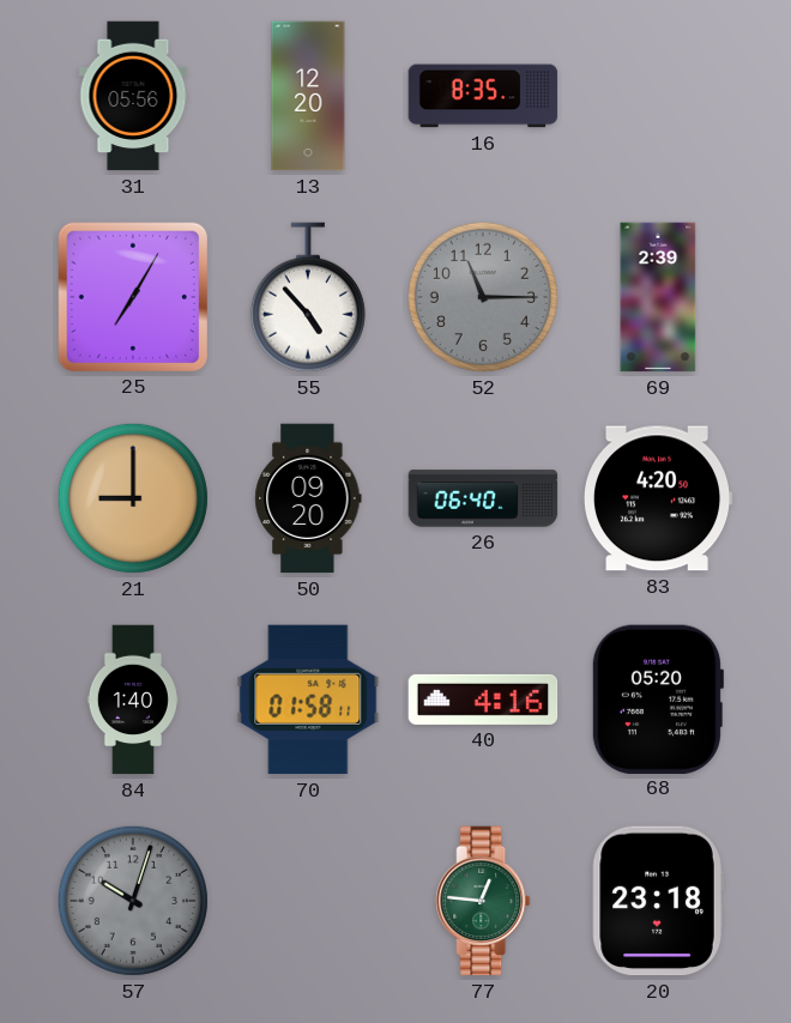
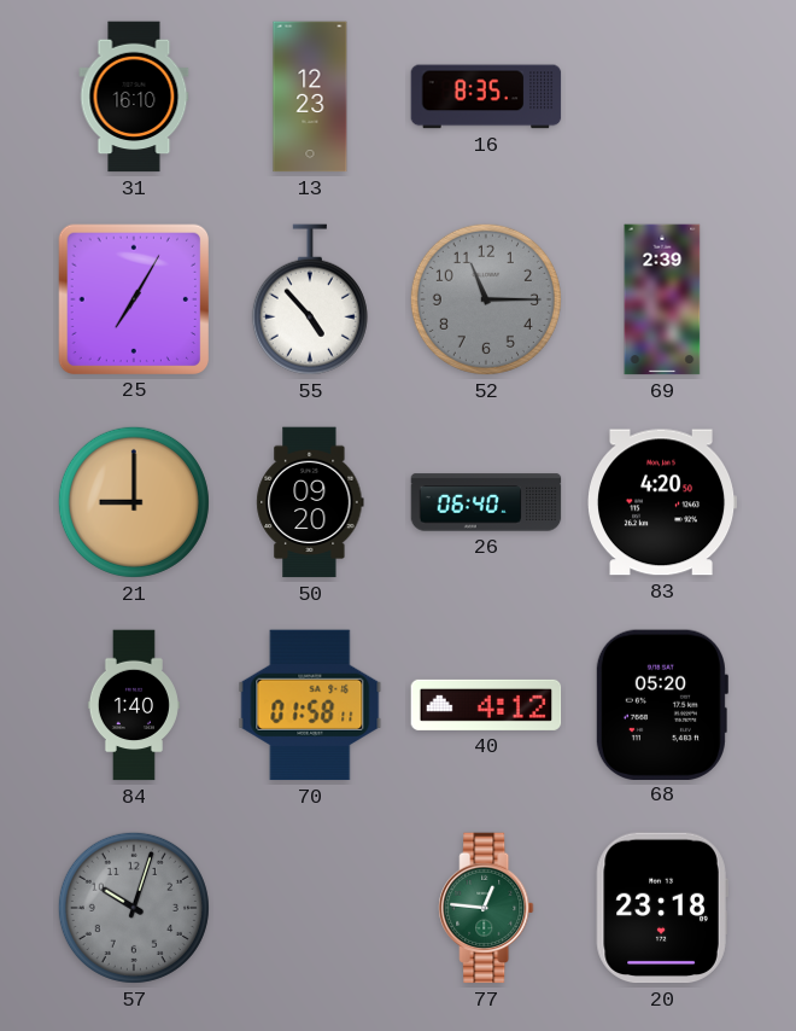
31: 05:56 -> 16:10 (134, 97)
13: 12:20 -> 12:23 (310, 97)
40: 4:16 -> 4:12 (486, 705)
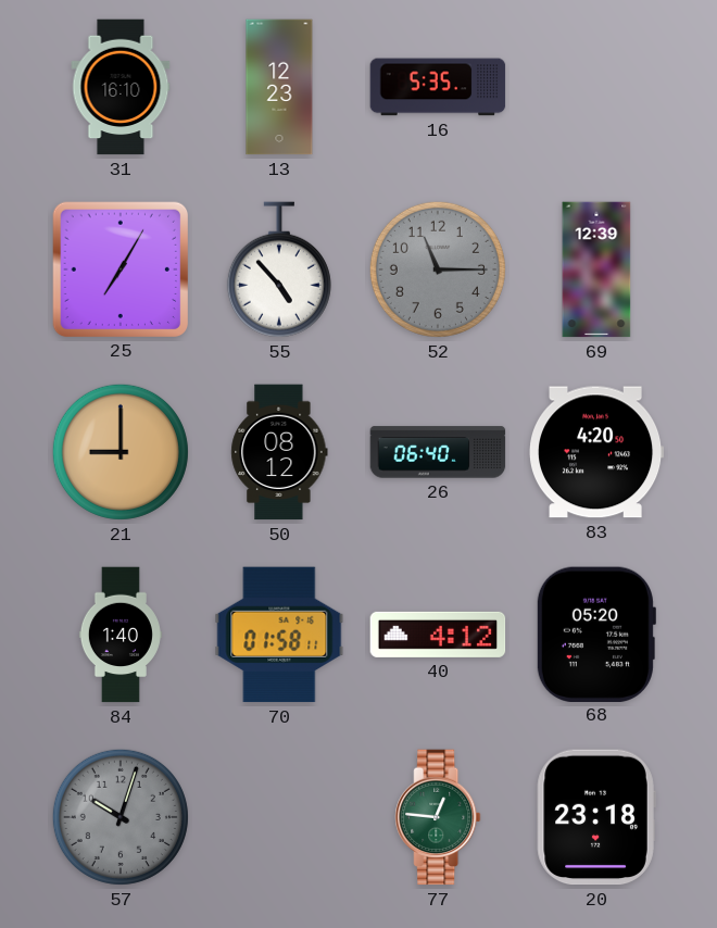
16: 8:35 -> 5:35 (438, 87)
69: 2:39 -> 12:39 (596, 269)
50: 09:20 -> 08:12 (279, 452)
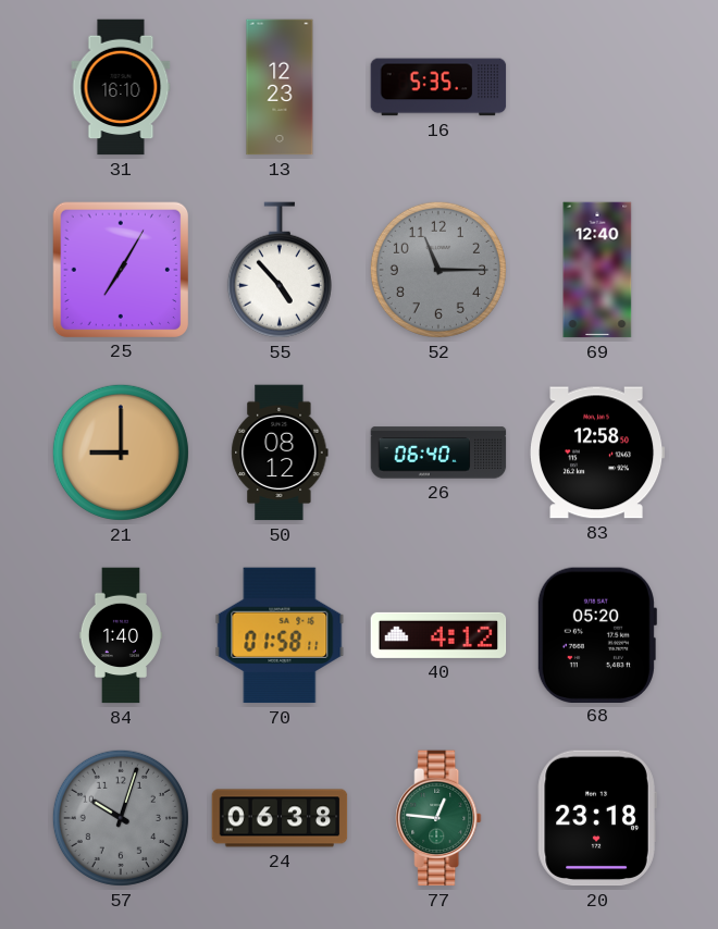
69: 12:39 -> 12:40 (597, 270)
83: 4:20 -> 12:58 (598, 453)
24: none -> 06:38 (280, 818)
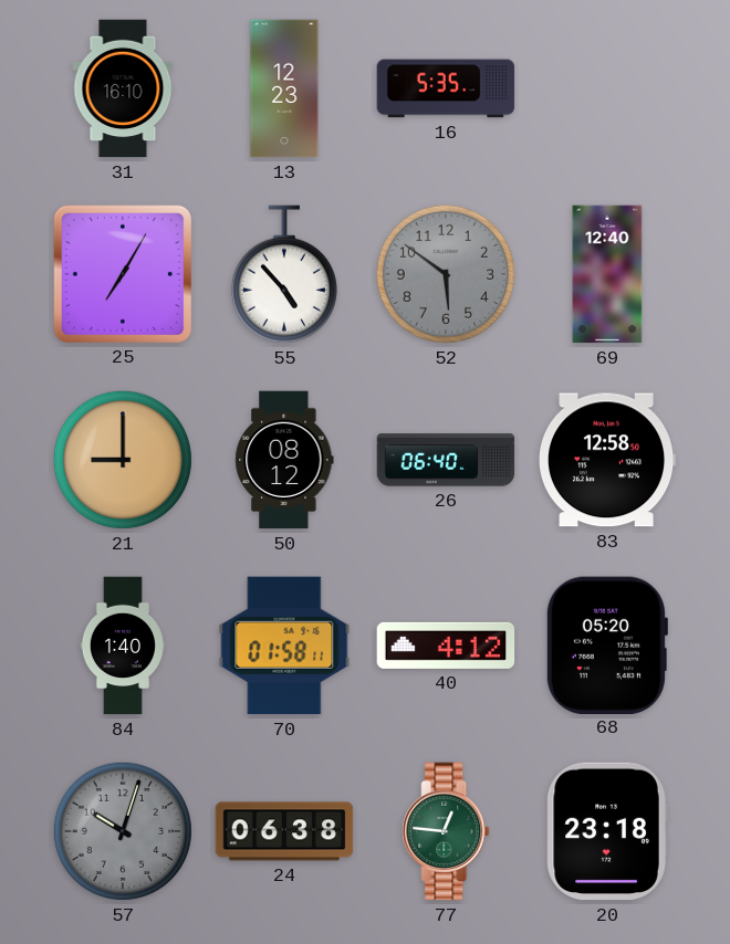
52: 11:15 -> 5:51 (446, 274)
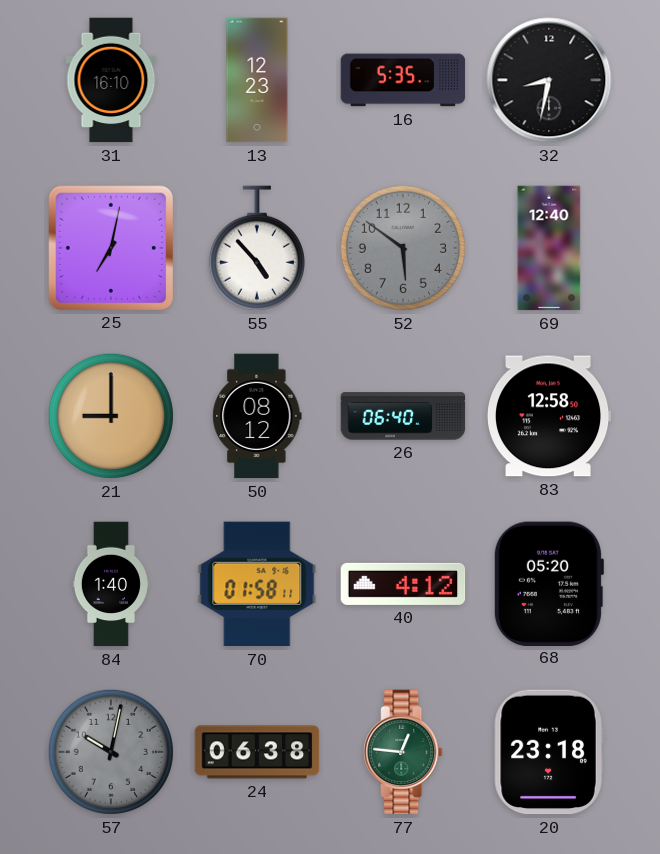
32: none -> 8:32 (549, 80)
25: 7:05 -> 7:02 (110, 247)
57: 10:03 -> 10:02 (111, 752)
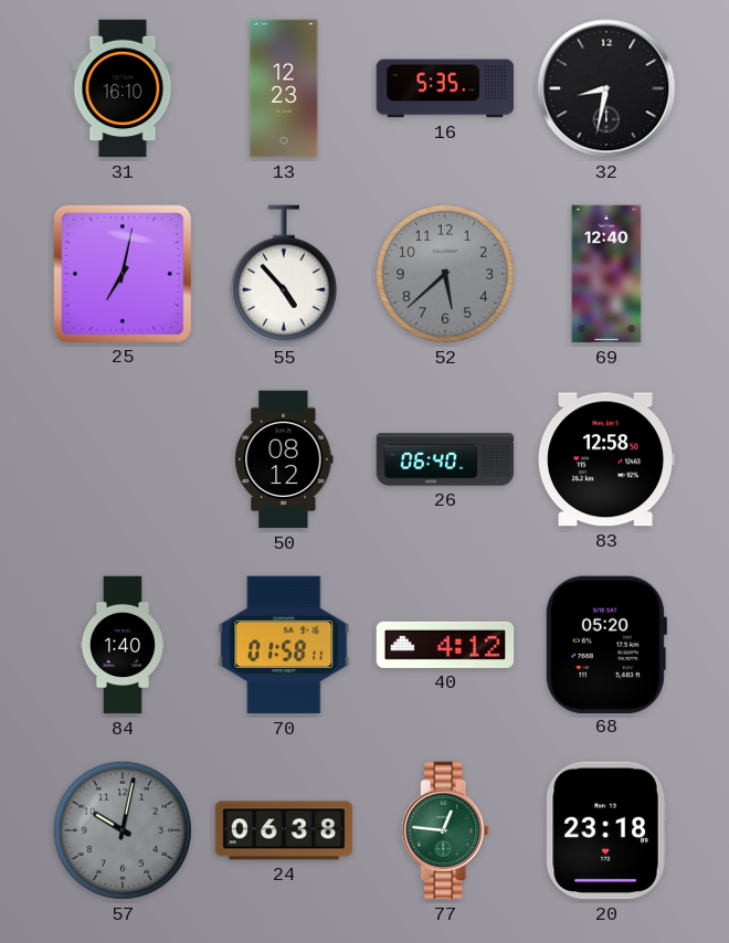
52: 5:51 -> 5:38 (445, 274)
21: 9:00 -> none (111, 416)
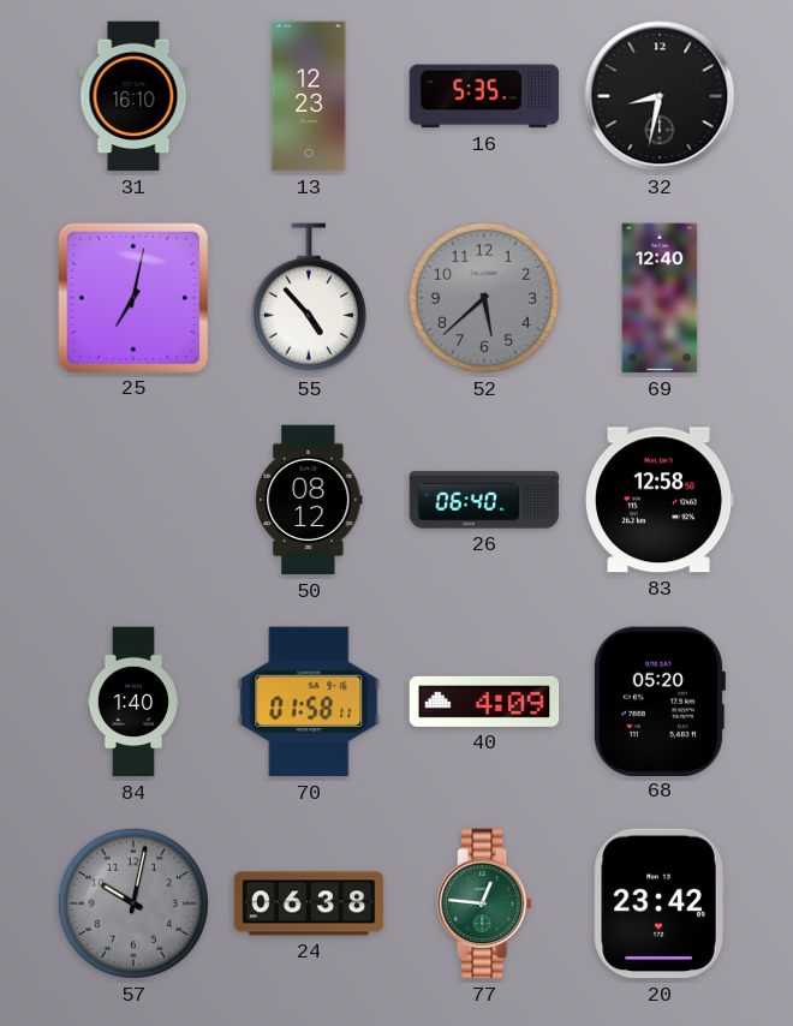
40: 4:12 -> 4:09 (484, 702)
20: 23:18 -> 23:42 (660, 903)
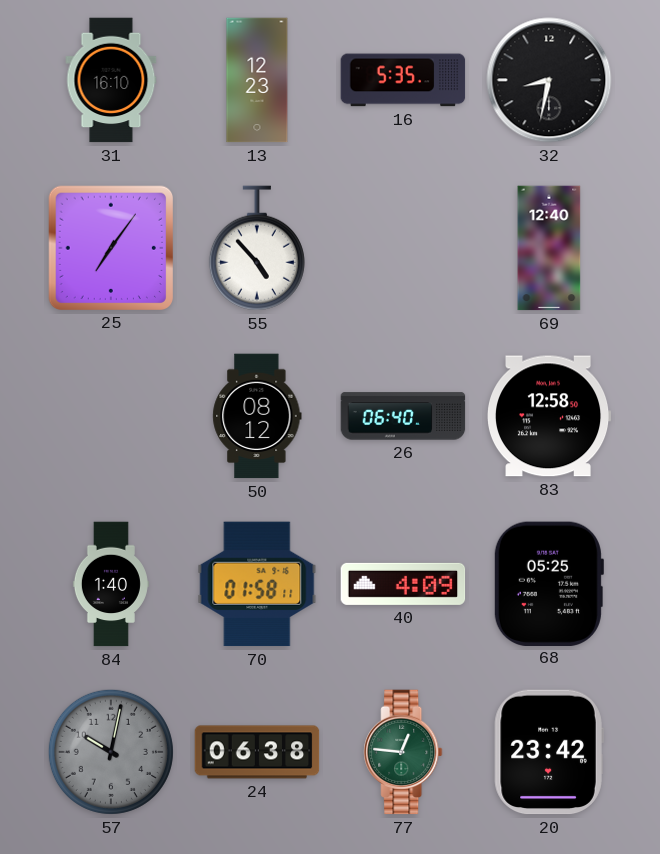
25: 7:02 -> 7:06 (110, 247)
52: 5:38 -> none (484, 298)
68: 05:20 -> 05:25 (548, 583)
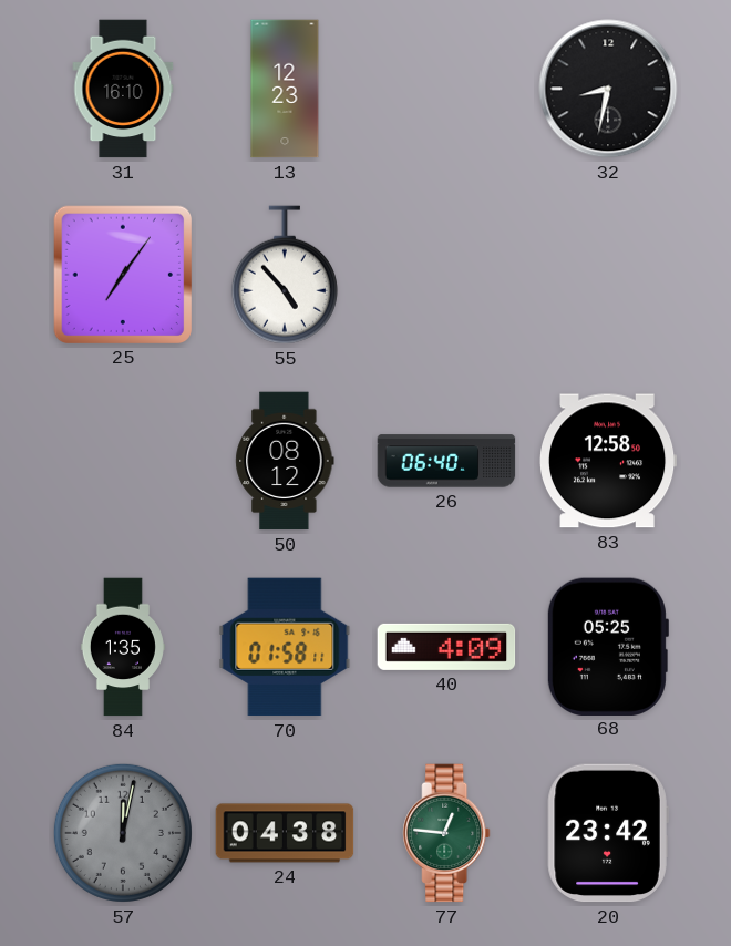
16: 5:35 -> none (403, 80)
69: 12:40 -> none (549, 248)
84: 1:40 -> 1:35 (123, 647)
57: 10:02 -> 12:02 (123, 833)
24: 06:38 -> 04:38 (285, 833)
